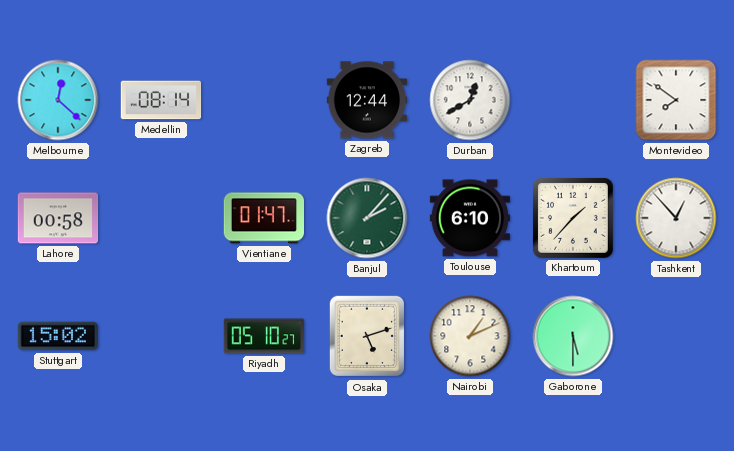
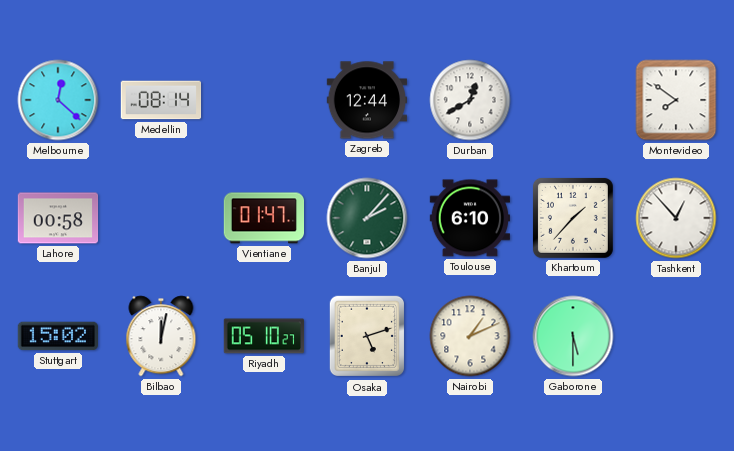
Bilbao: none -> 12:02 (161, 336)
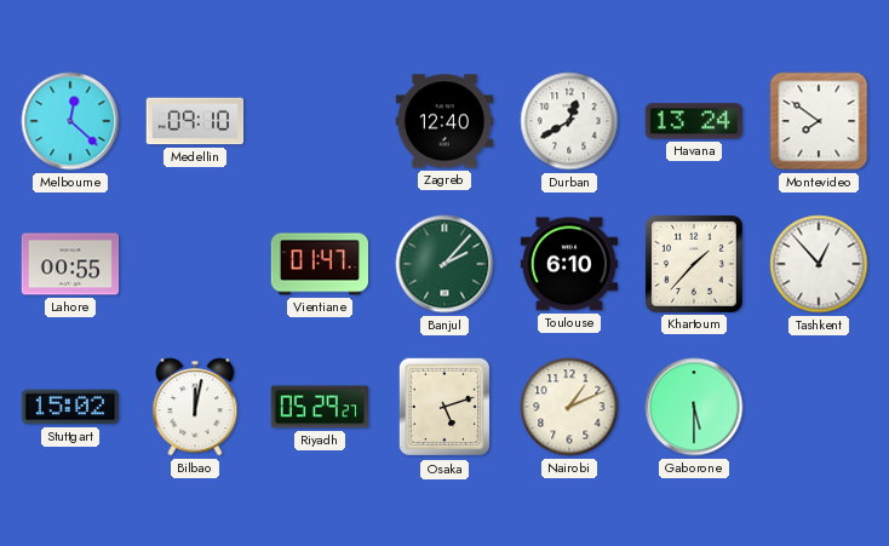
Medellin: 08:14 -> 09:10 (195, 121)
Zagreb: 12:44 -> 12:40 (444, 121)
Havana: none -> 13:24 (693, 121)
Lahore: 00:58 -> 00:55 (70, 264)
Riyadh: 05:10 -> 05:29 (320, 407)
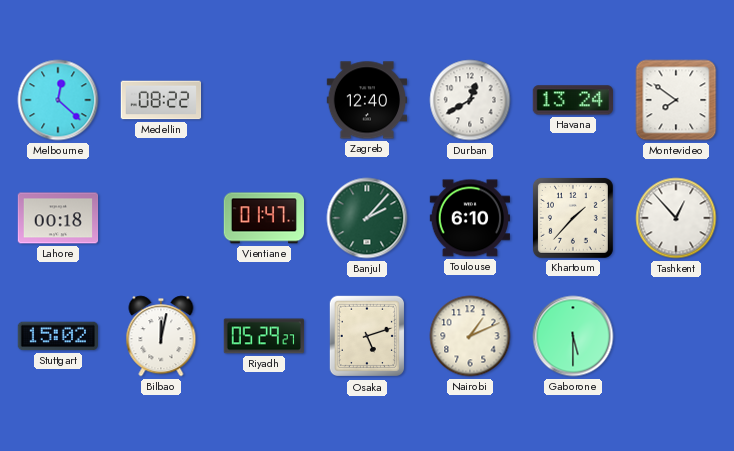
Medellin: 09:10 -> 08:22 (161, 100)
Lahore: 00:55 -> 00:18 (58, 218)
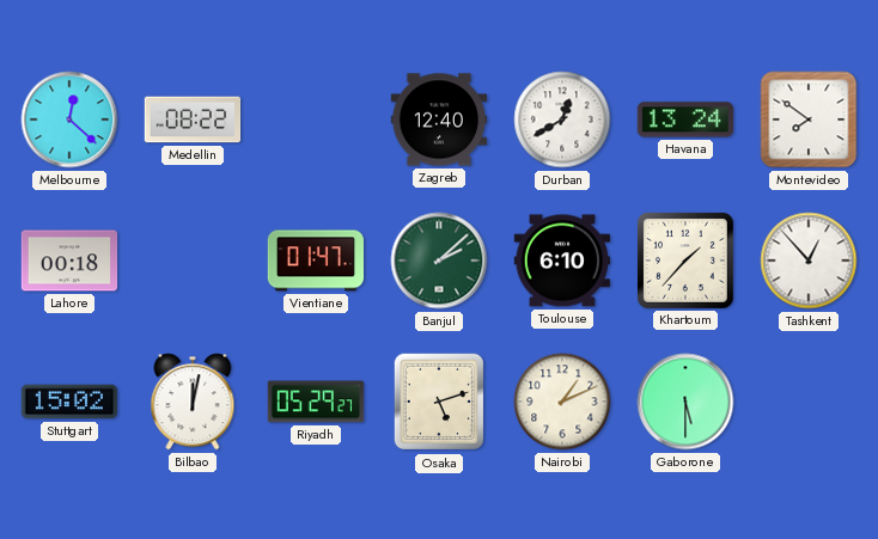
Banjul: 2:07 -> 2:08 (439, 261)
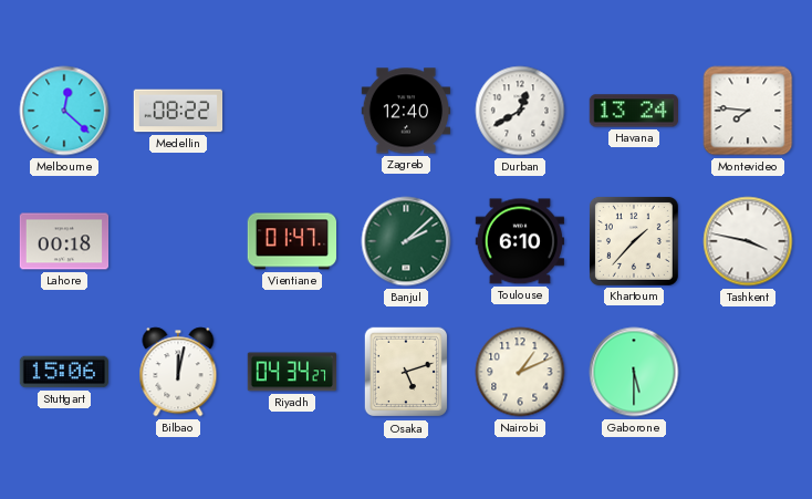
Montevideo: 7:51 -> 7:46 (748, 111)
Tashkent: 12:53 -> 3:47 (748, 241)
Stuttgart: 15:02 -> 15:06 (63, 372)
Riyadh: 05:29 -> 04:34 (292, 372)
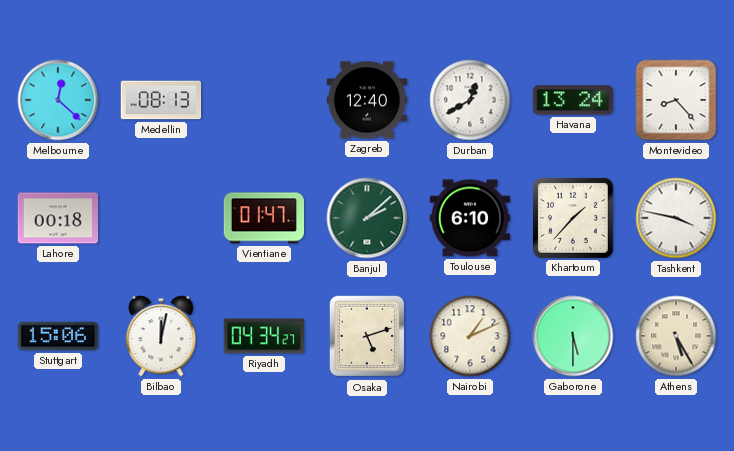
Medellin: 08:22 -> 08:13 (161, 100)
Montevideo: 7:46 -> 8:23 (676, 100)
Athens: none -> 5:25 (676, 336)
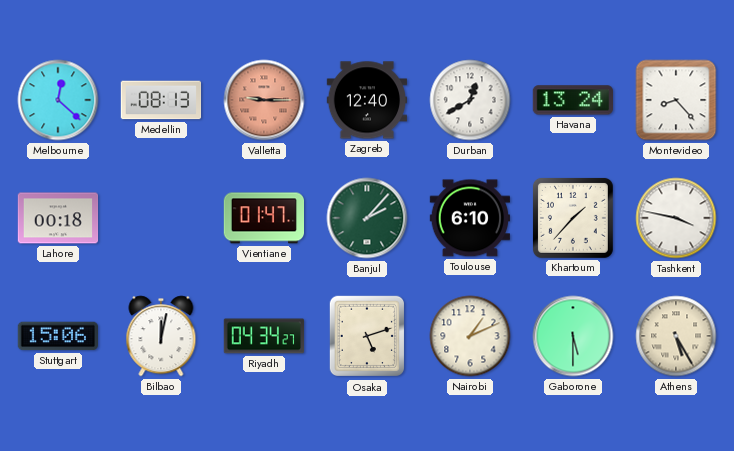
Valletta: none -> 9:15 (264, 100)
Banjul: 2:08 -> 2:07 (367, 218)
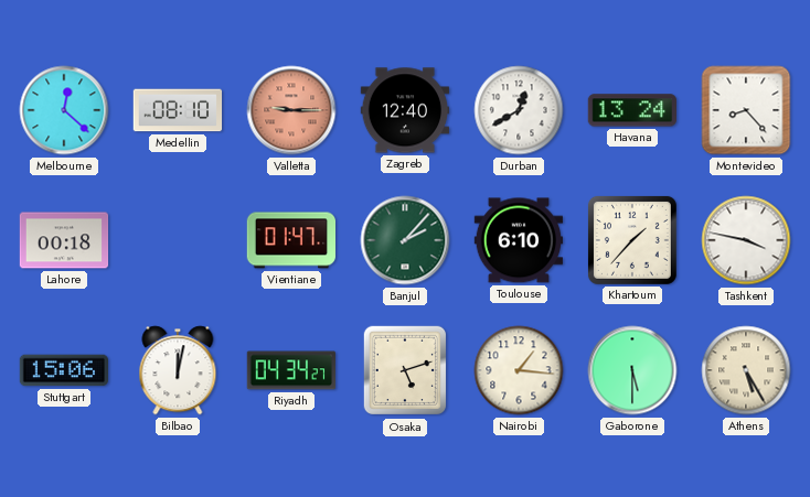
Medellin: 08:13 -> 08:10 (178, 110)
Nairobi: 1:11 -> 1:16 (519, 370)
